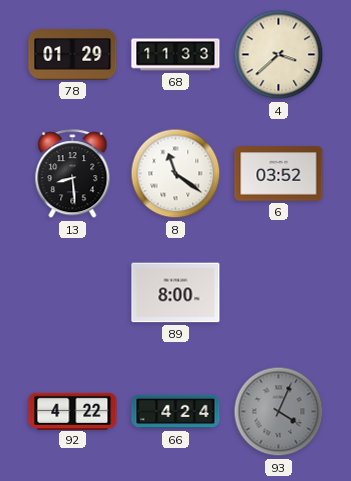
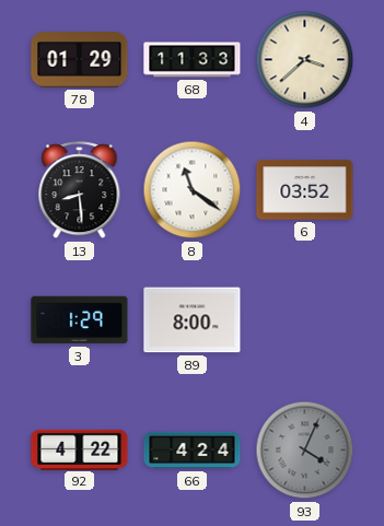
3: none -> 1:29 (80, 320)
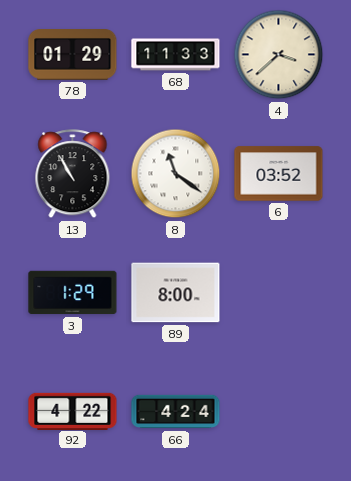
13: 8:29 -> 10:55 (73, 174)
93: 4:04 -> none (305, 451)
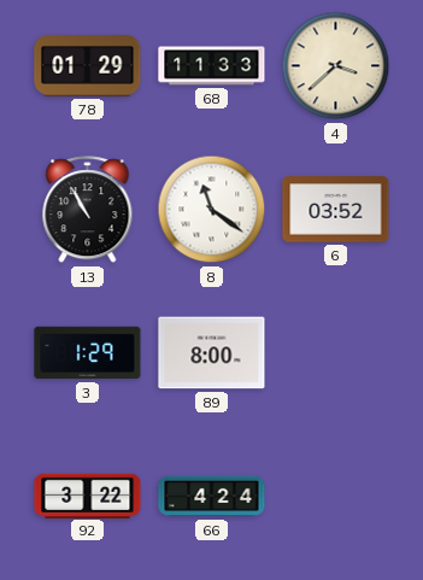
92: 4:22 -> 3:22 (88, 496)
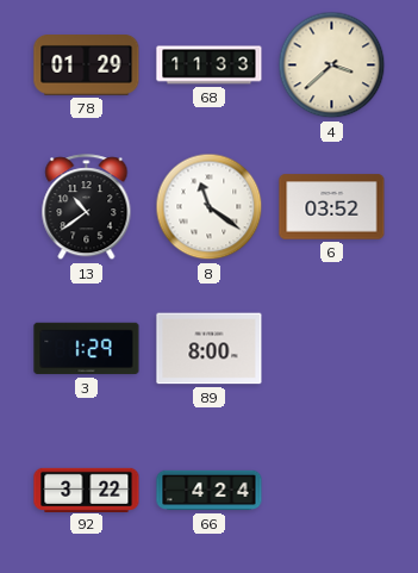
13: 10:55 -> 10:39 (87, 207)
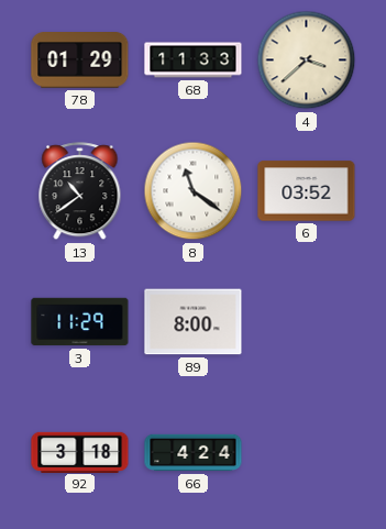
3: 1:29 -> 11:29 (80, 322)
92: 3:22 -> 3:18 (80, 452)
